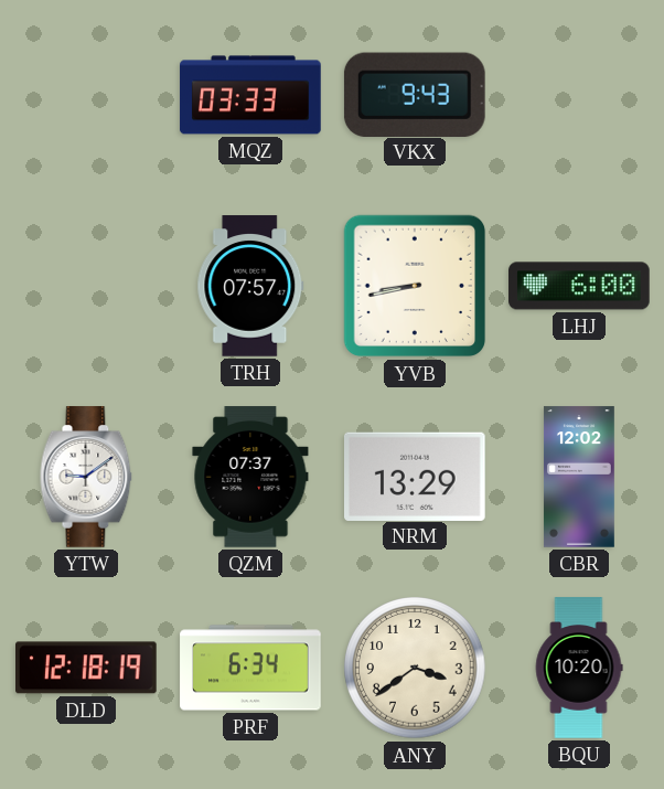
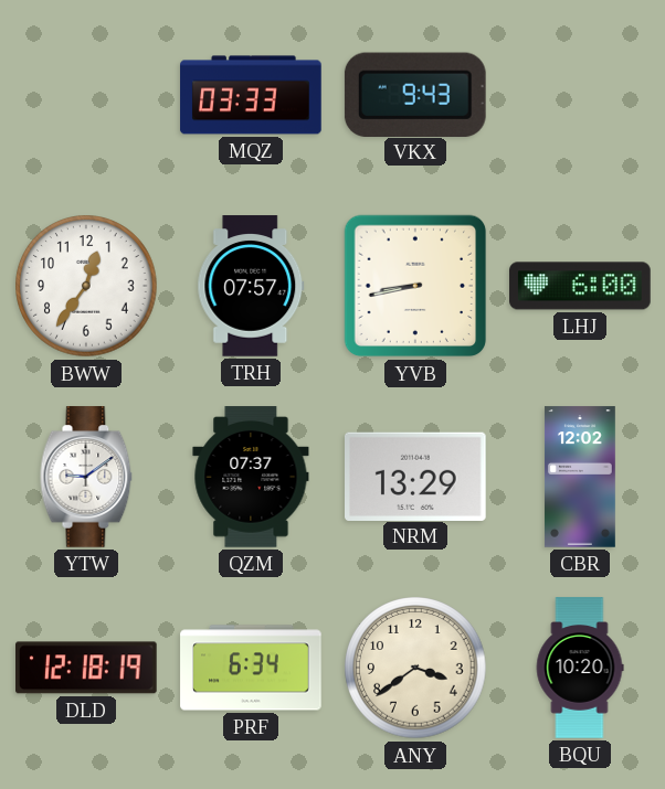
BWW: none -> 12:36 (86, 286)
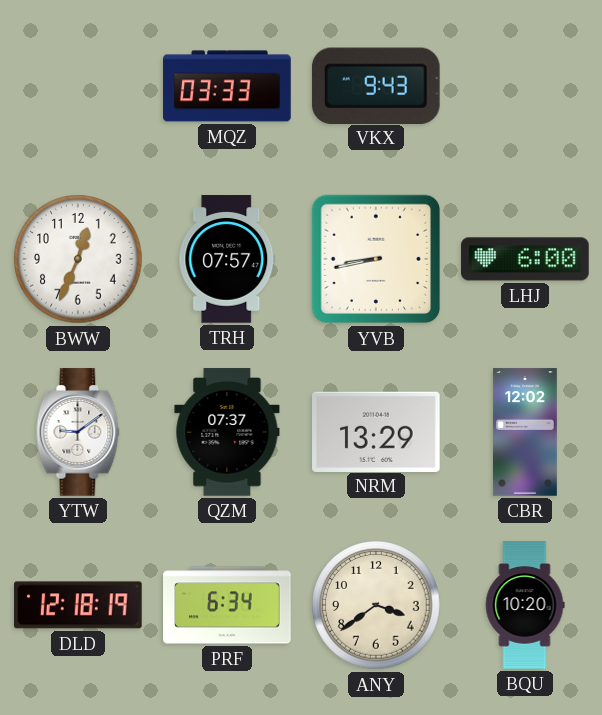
BWW: 12:36 -> 12:34 (78, 259)
